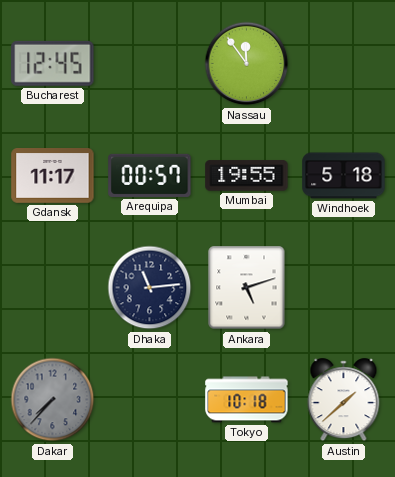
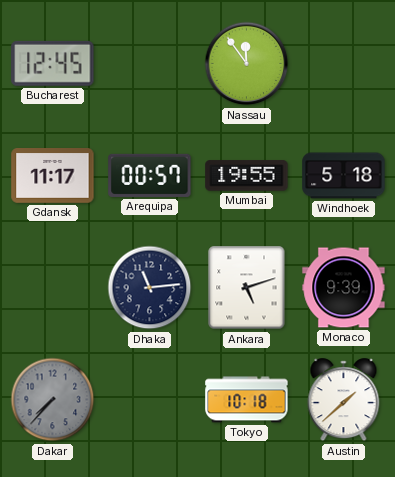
Monaco: none -> 9:39 (344, 288)
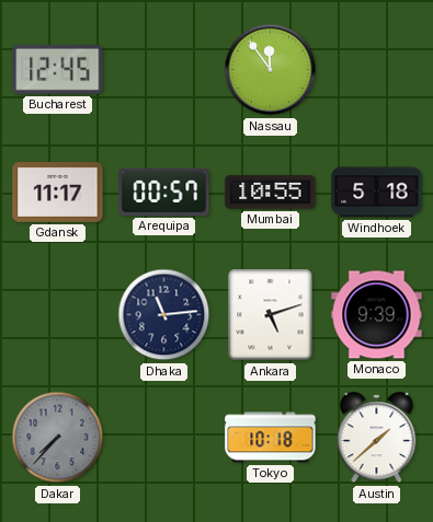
Mumbai: 19:55 -> 10:55 (271, 193)
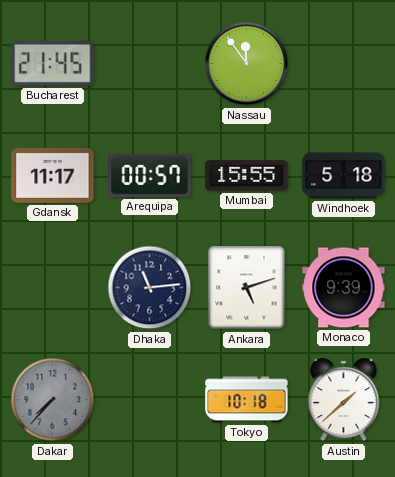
Bucharest: 12:45 -> 21:45 (53, 63)
Mumbai: 10:55 -> 15:55 (247, 176)
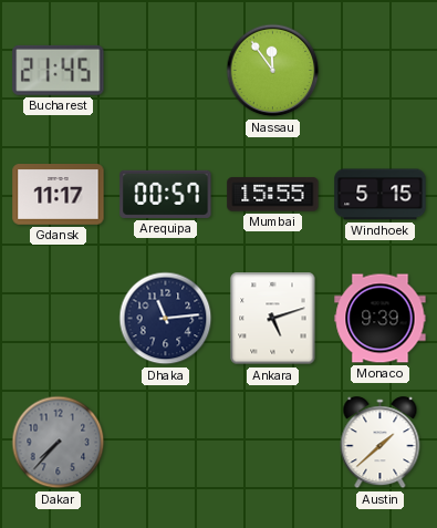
Windhoek: 5:18 -> 5:15 (381, 195)
Tokyo: 10:18 -> none (247, 400)
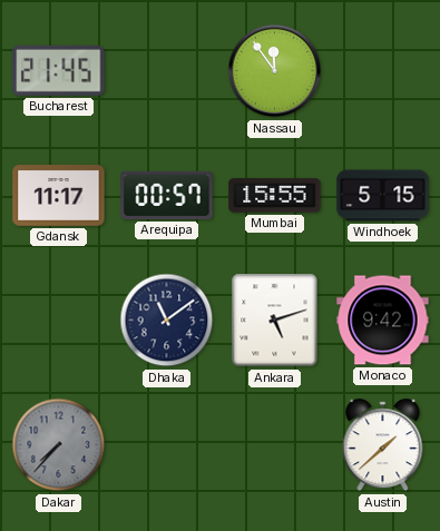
Dhaka: 11:14 -> 11:09 (167, 321)
Monaco: 9:39 -> 9:42 (383, 321)
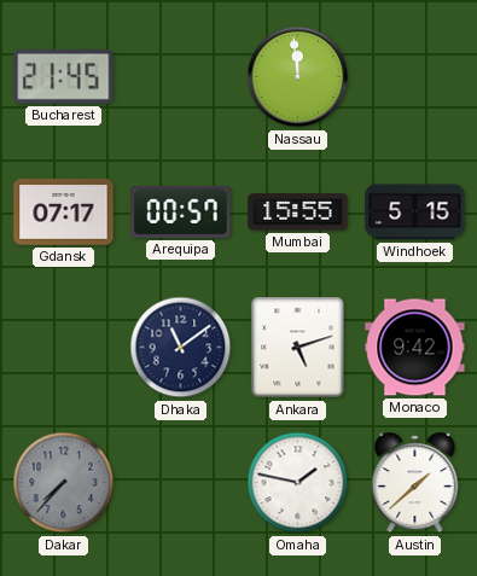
Nassau: 11:54 -> 11:59 (298, 77)
Gdansk: 11:17 -> 07:17 (64, 213)
Omaha: none -> 1:47 (298, 483)
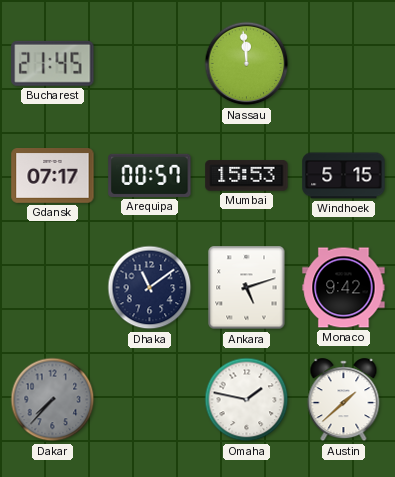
Mumbai: 15:55 -> 15:53 (247, 176)
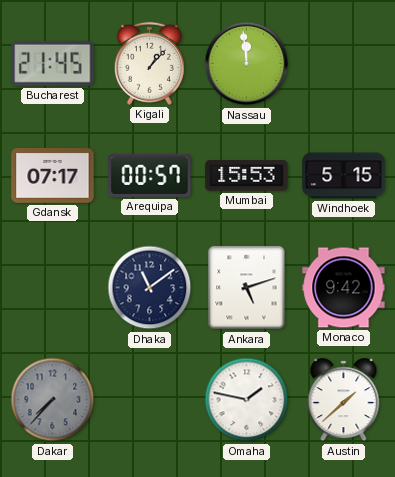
Kigali: none -> 1:07 (149, 63)
